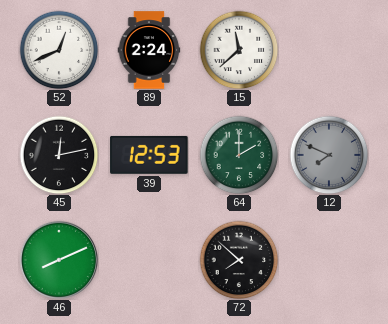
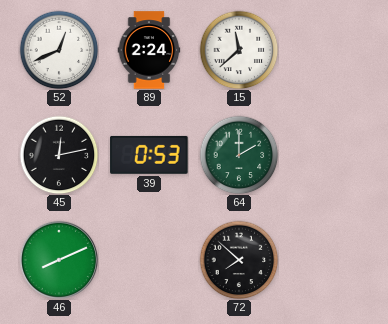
39: 12:53 -> 0:53 (149, 155)
12: 7:49 -> none (329, 155)
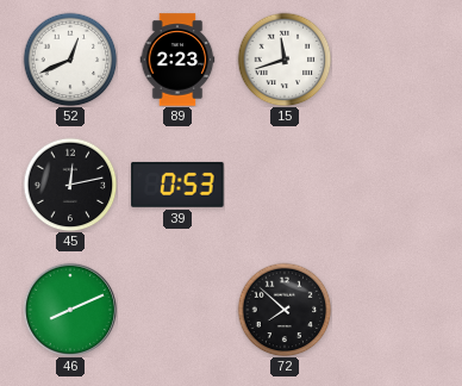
89: 2:24 -> 2:23 (177, 60)
15: 11:38 -> 11:42 (285, 60)
64: 2:00 -> none (239, 155)
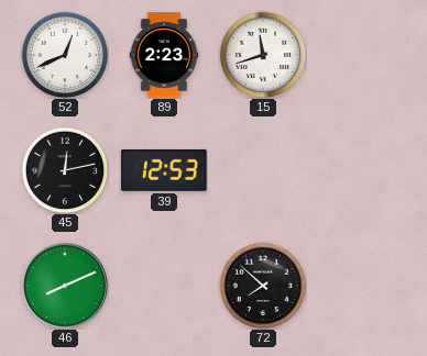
39: 0:53 -> 12:53 (164, 170)
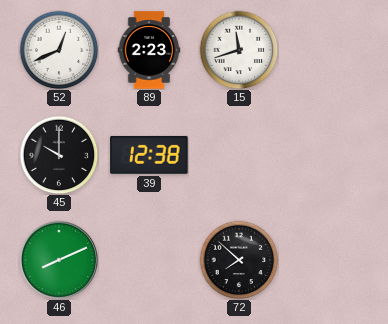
45: 12:13 -> 10:00 (59, 155)
39: 12:53 -> 12:38 (149, 155)
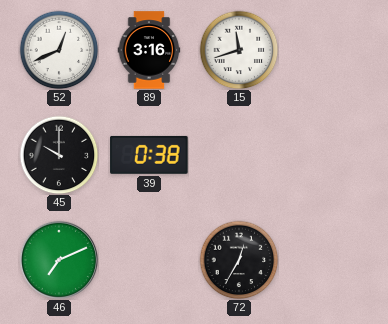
89: 2:23 -> 3:16 (149, 50)
39: 12:38 -> 0:38 (149, 155)
46: 8:11 -> 7:11 (59, 260)
72: 7:52 -> 12:35 (239, 260)
